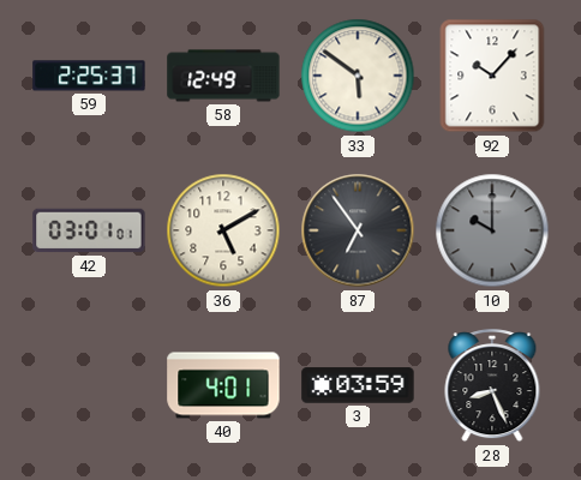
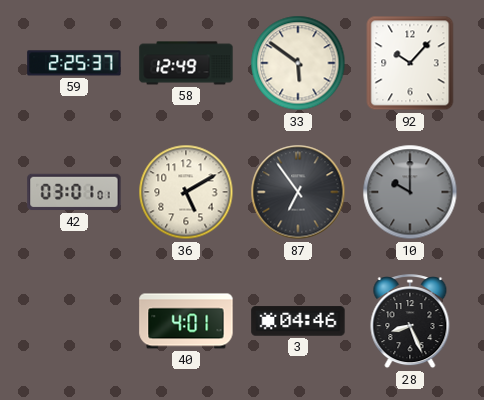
3: 03:59 -> 04:46 (298, 321)
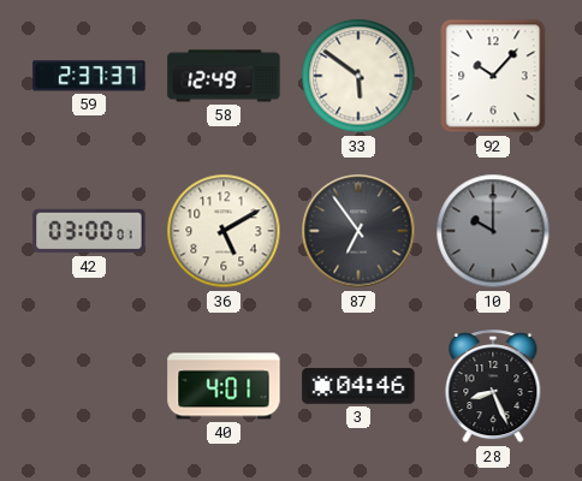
59: 2:25 -> 2:37 (89, 76)
42: 03:01 -> 03:00 (89, 231)
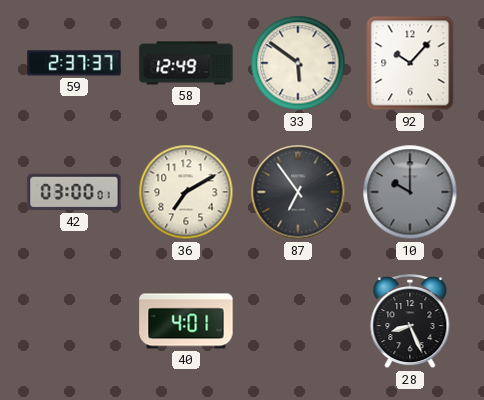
36: 5:10 -> 7:10 (186, 192)
3: 04:46 -> none (358, 386)
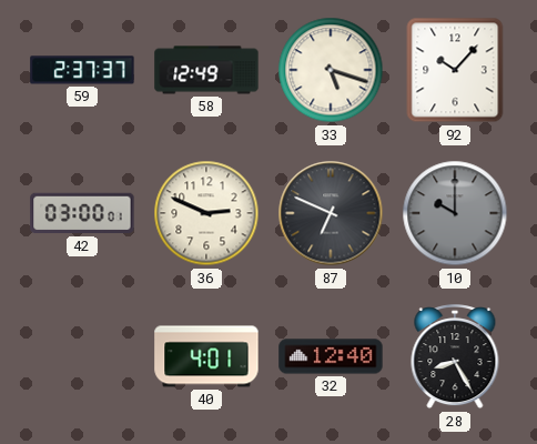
33: 5:51 -> 5:18 (331, 70)
36: 7:10 -> 2:49 (206, 213)
87: 6:54 -> 6:49 (331, 213)
32: none -> 12:40 (331, 356)
28: 8:26 -> 8:25 (455, 357)
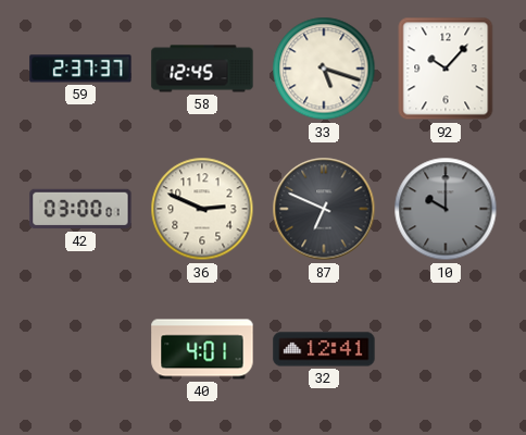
58: 12:49 -> 12:45 (202, 69)
32: 12:40 -> 12:41 (324, 349)
28: 8:25 -> none (455, 357)
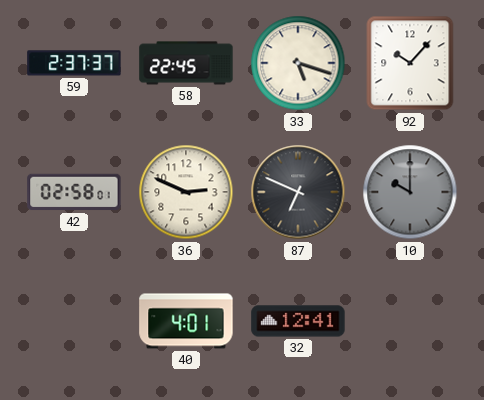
58: 12:45 -> 22:45 (186, 63)
42: 03:00 -> 02:58 (74, 192)
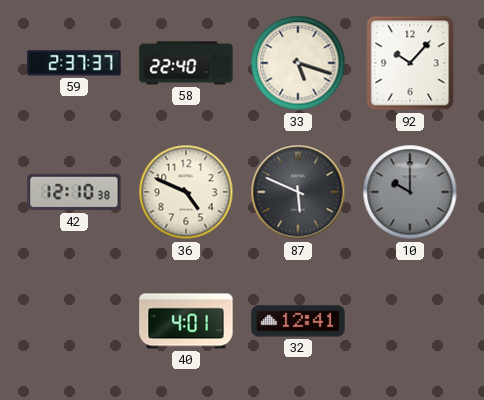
58: 22:45 -> 22:40 (186, 63)
42: 02:58 -> 12:10 (74, 192)
36: 2:49 -> 4:49 (186, 192)
87: 6:49 -> 5:49 (298, 192)
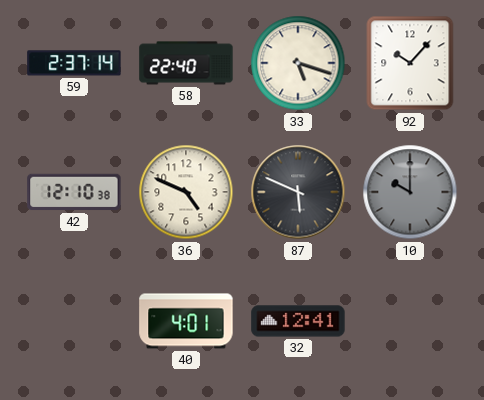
59: 2:37:37 -> 2:37:14 (74, 63)
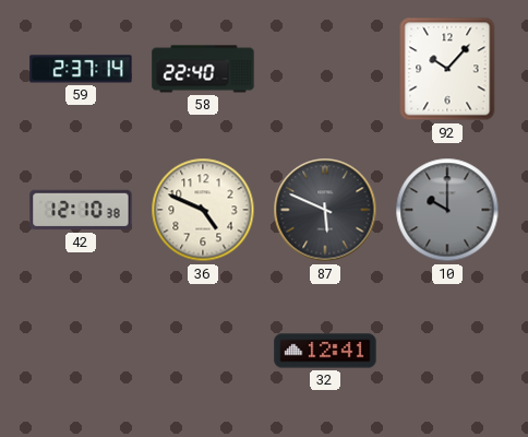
33: 5:18 -> none (298, 63)
40: 4:01 -> none (186, 321)
